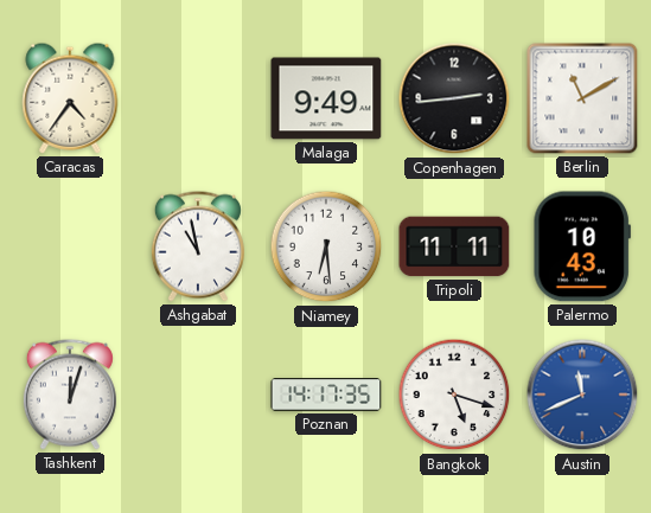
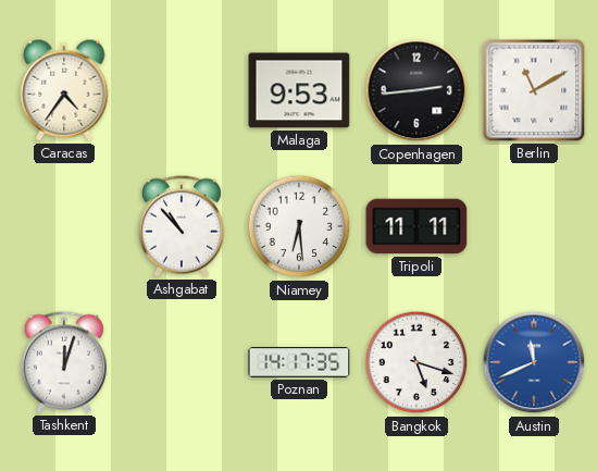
Malaga: 9:49 -> 9:53 (299, 90)
Ashgabat: 10:58 -> 10:53 (182, 226)
Palermo: 10:43 -> none (582, 246)
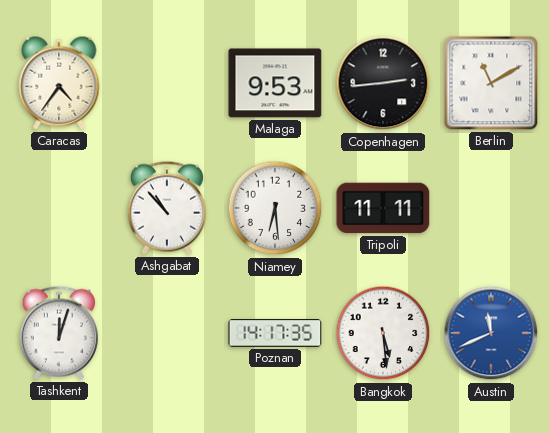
Bangkok: 5:18 -> 5:29 (383, 333)
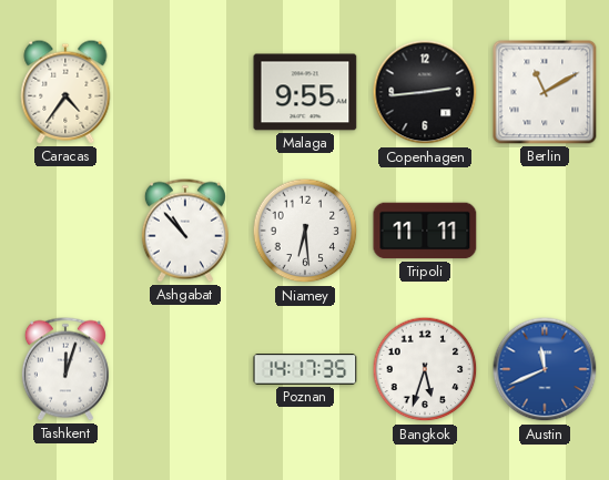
Malaga: 9:53 -> 9:55 (305, 92)
Bangkok: 5:29 -> 5:33 (425, 369)
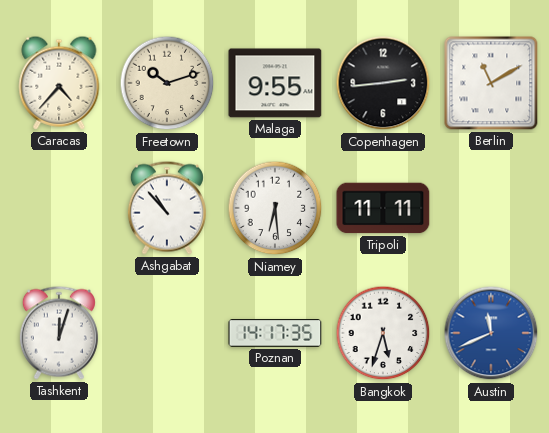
Caracas: 4:36 -> 4:37 (59, 83)
Freetown: none -> 10:12 (167, 83)
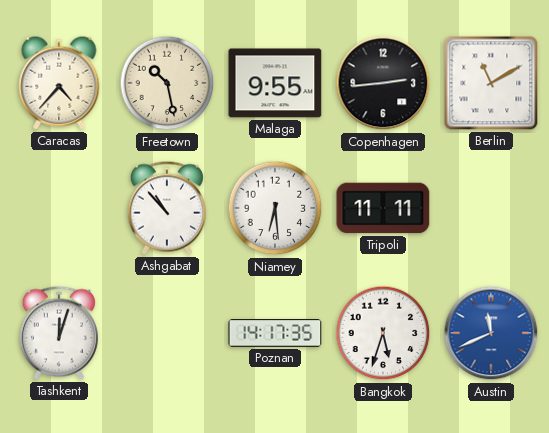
Freetown: 10:12 -> 10:28 (167, 83)
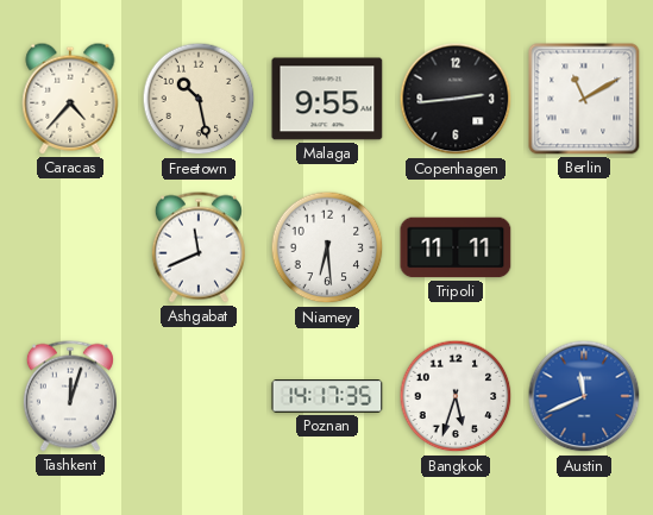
Ashgabat: 10:53 -> 11:41 (199, 247)
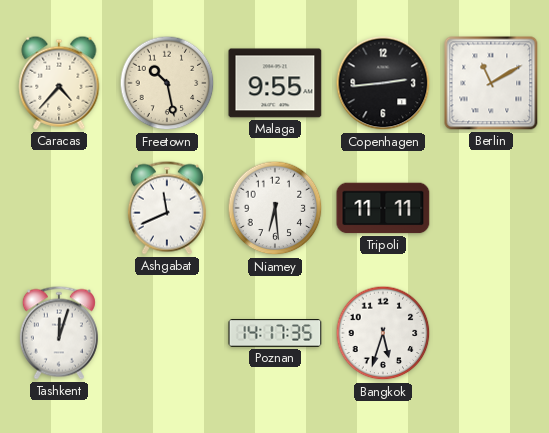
Austin: 11:41 -> none (584, 396)
